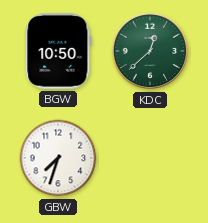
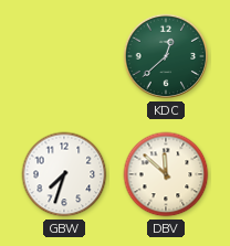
BGW: 10:50 -> none (58, 51)
DBV: none -> 11:52 (166, 174)
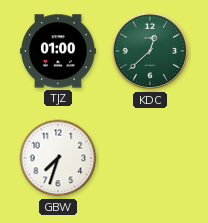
TJZ: none -> 01:00 (59, 51)
DBV: 11:52 -> none (166, 174)
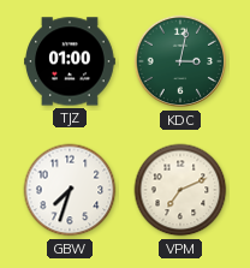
KDC: 12:38 -> 3:02 (180, 61)
VPM: none -> 7:11 (180, 190)
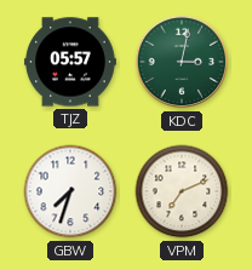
TJZ: 01:00 -> 05:57 (71, 62)
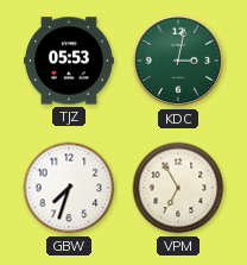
TJZ: 05:57 -> 05:53 (70, 61)
VPM: 7:11 -> 6:55 (178, 188)
